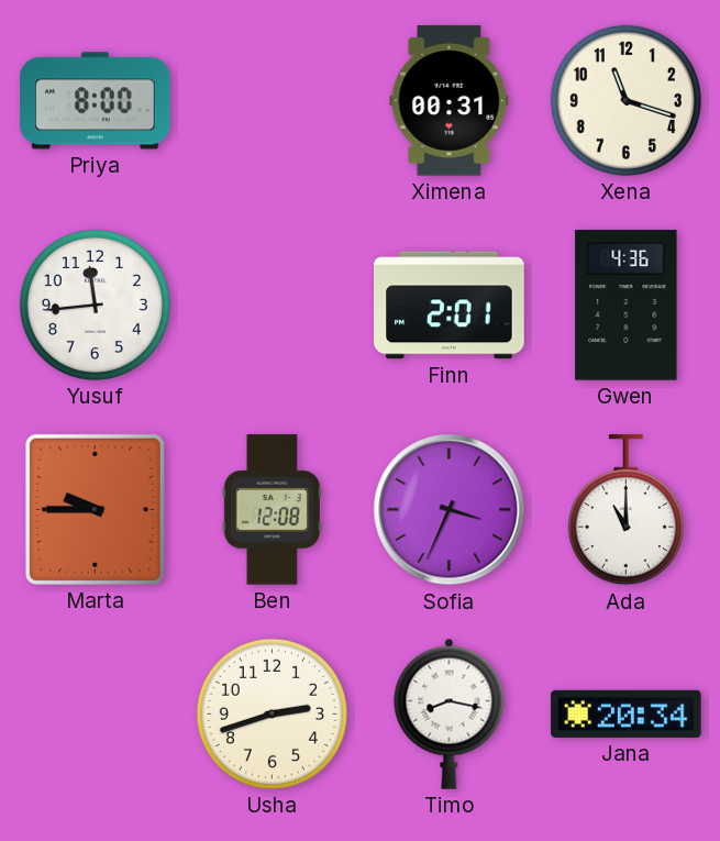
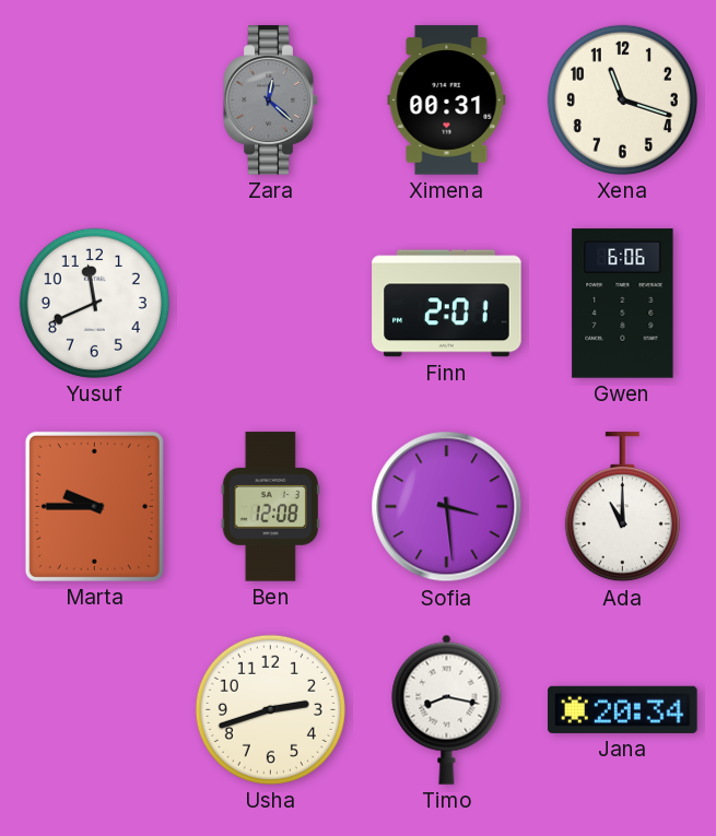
Priya: 8:00 -> none (96, 101)
Zara: none -> 12:22 (271, 101)
Yusuf: 11:44 -> 11:41 (94, 303)
Gwen: 4:36 -> 6:06 (623, 304)
Sofia: 3:34 -> 3:29 (447, 507)
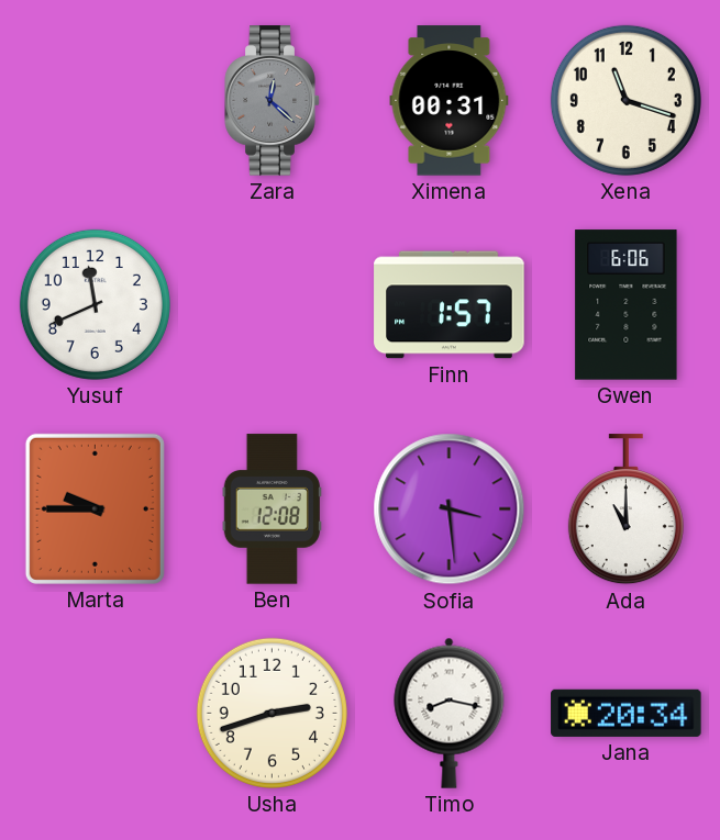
Finn: 2:01 -> 1:57 (450, 305)
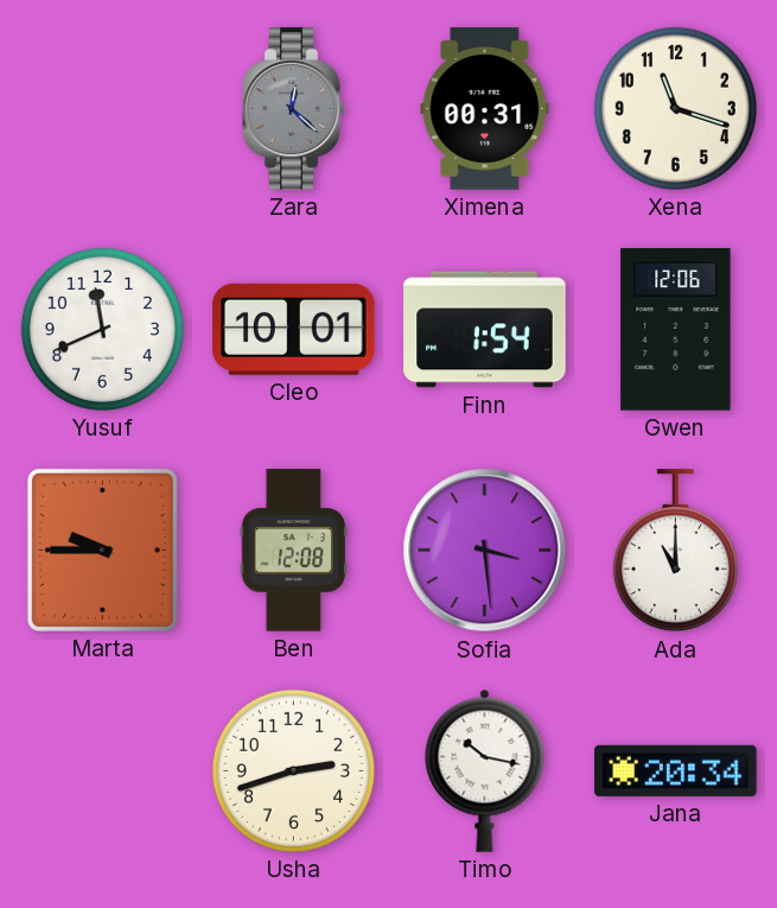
Cleo: none -> 10:01 (294, 329)
Finn: 1:57 -> 1:54 (485, 330)
Gwen: 6:06 -> 12:06 (676, 330)
Timo: 8:17 -> 10:17 (485, 770)
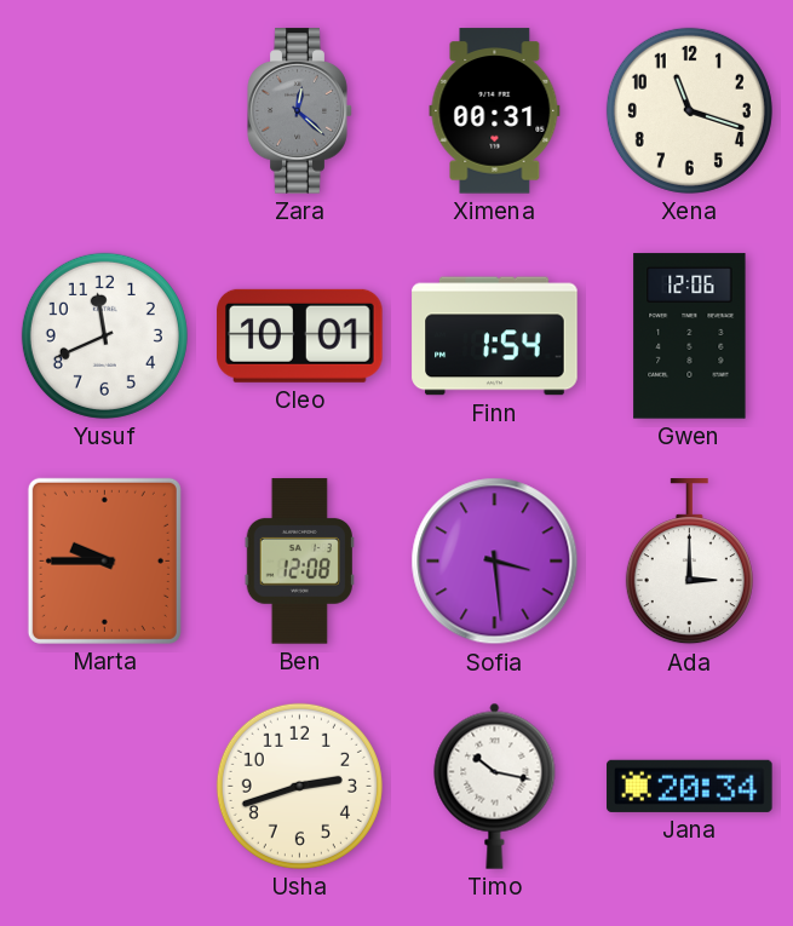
Ada: 11:00 -> 3:00 (689, 562)
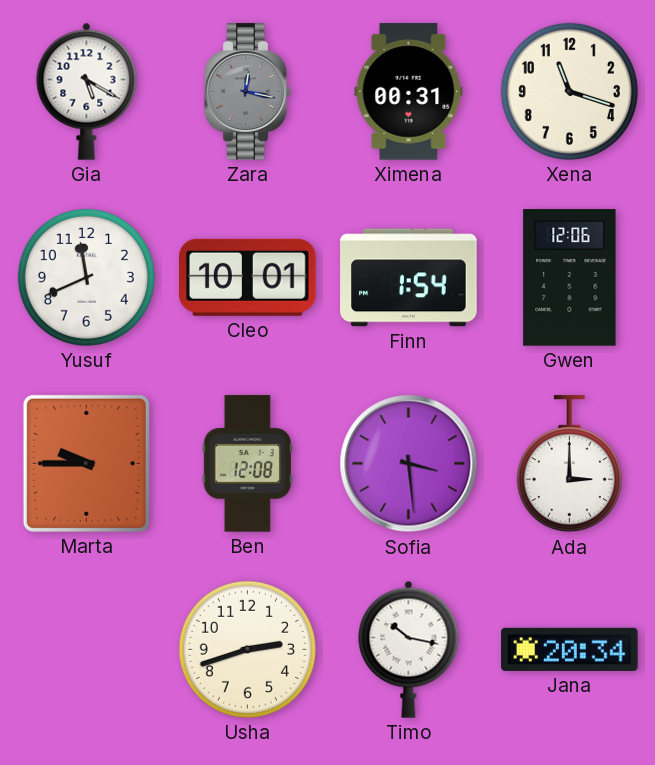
Gia: none -> 5:20 (87, 91)
Zara: 12:22 -> 12:17 (248, 92)
